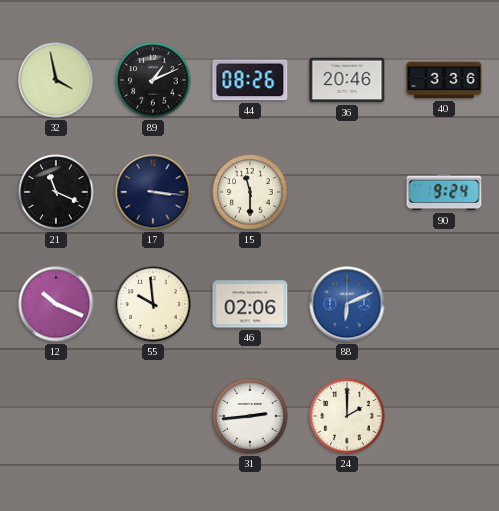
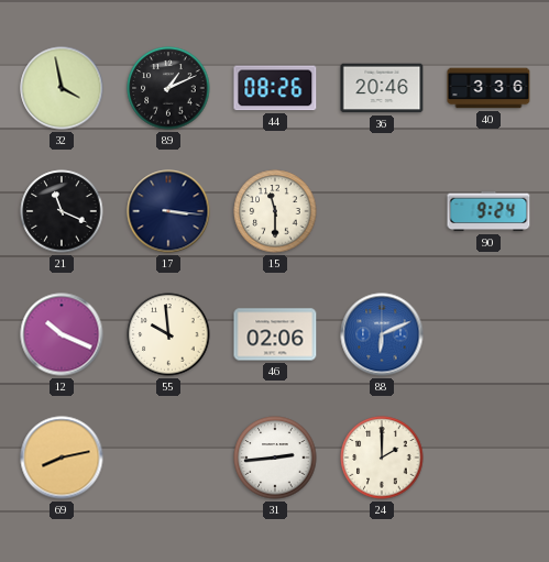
69: none -> 8:13 (62, 458)
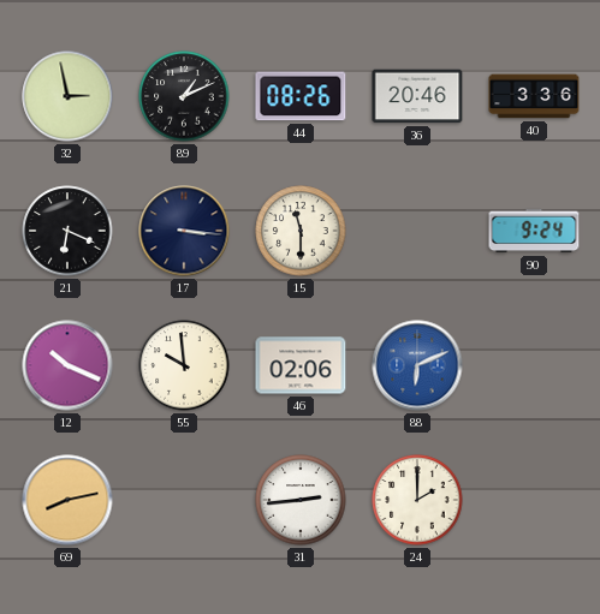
32: 3:58 -> 2:58 (67, 96)
21: 11:19 -> 6:19 (67, 231)
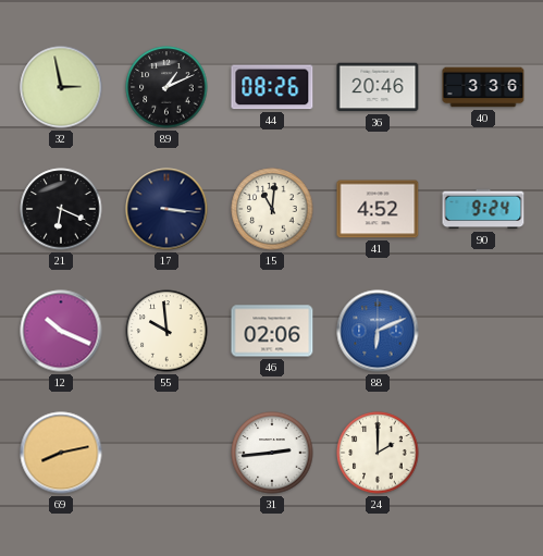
15: 11:30 -> 11:01 (272, 209)
41: none -> 4:52 (378, 209)
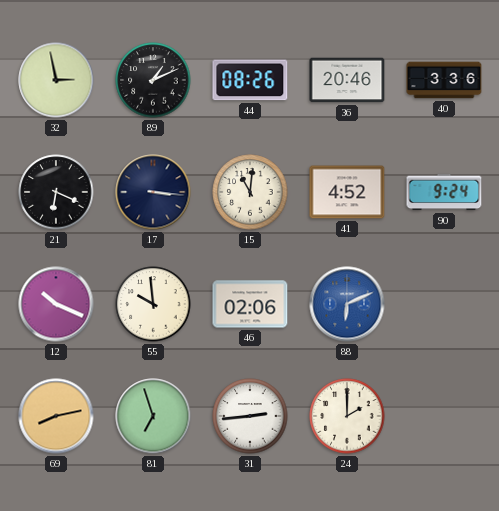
81: none -> 6:57 (153, 416)
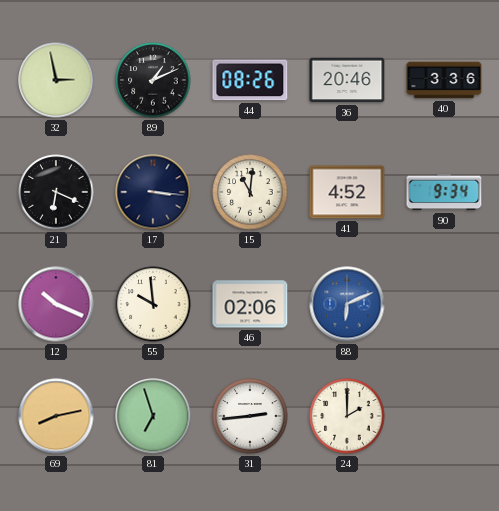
90: 9:24 -> 9:34 (444, 192)
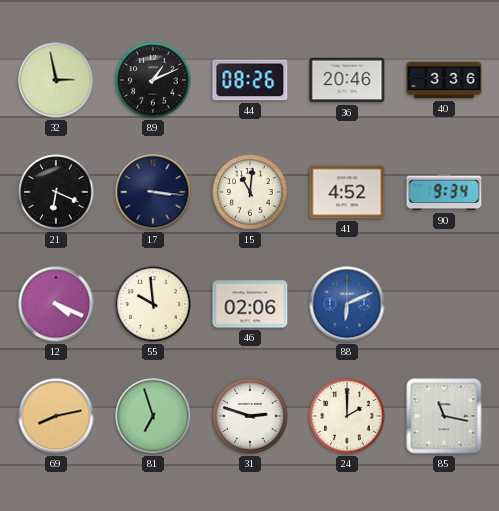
12: 10:19 -> 4:19 (56, 304)
31: 2:44 -> 2:48 (250, 416)
85: none -> 11:17 (444, 416)
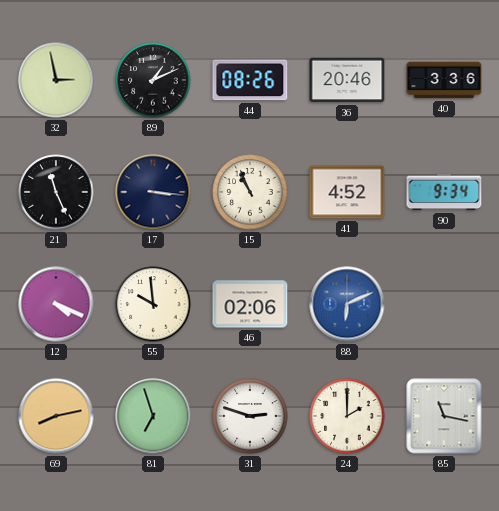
21: 6:19 -> 11:26 (56, 192)
15: 11:01 -> 10:56 (250, 192)
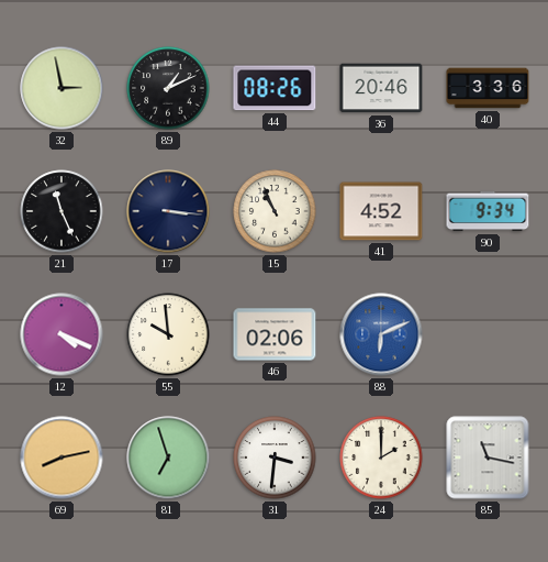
31: 2:48 -> 3:31 (275, 458)
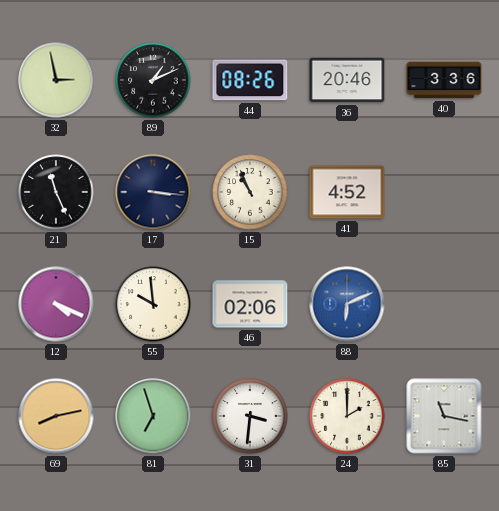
90: 9:34 -> none (488, 211)
